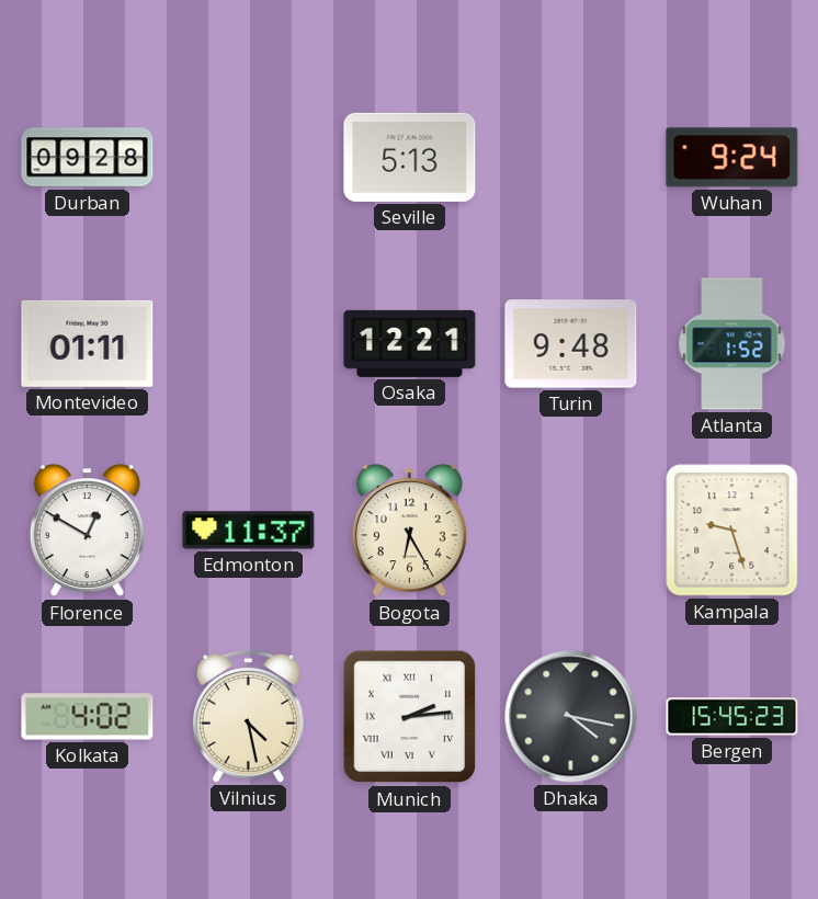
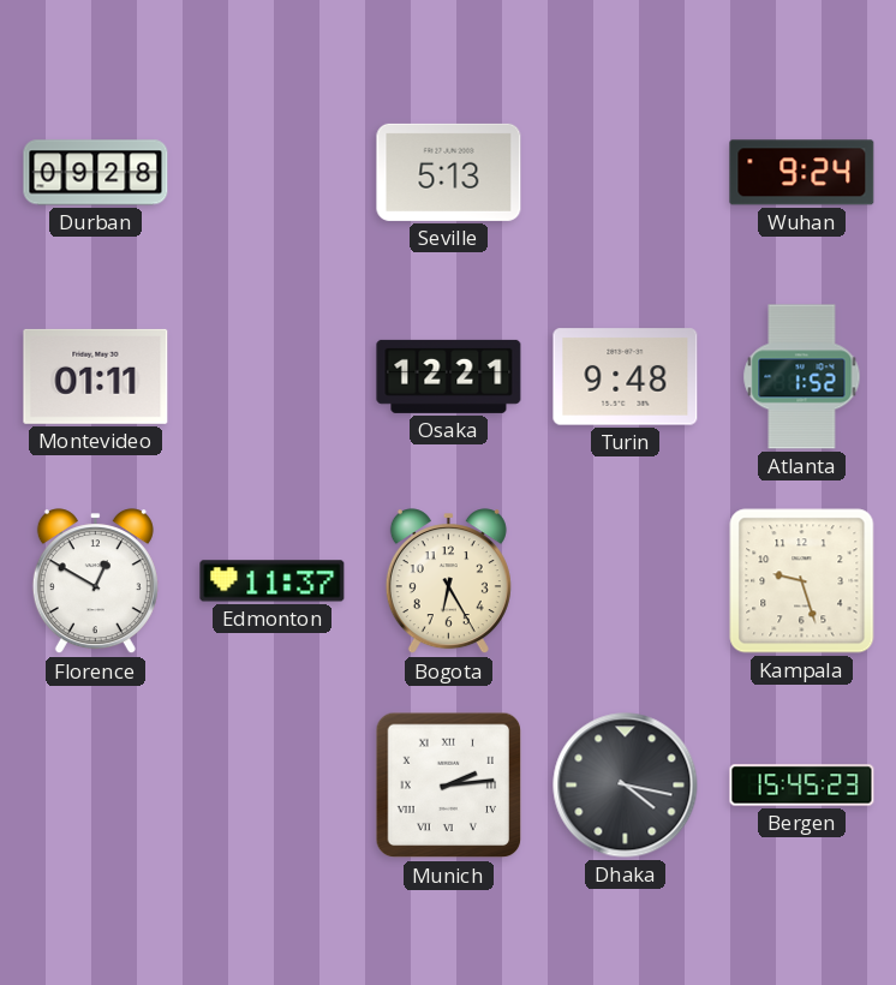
Kolkata: 4:02 -> none (88, 717)
Vilnius: 4:28 -> none (248, 716)
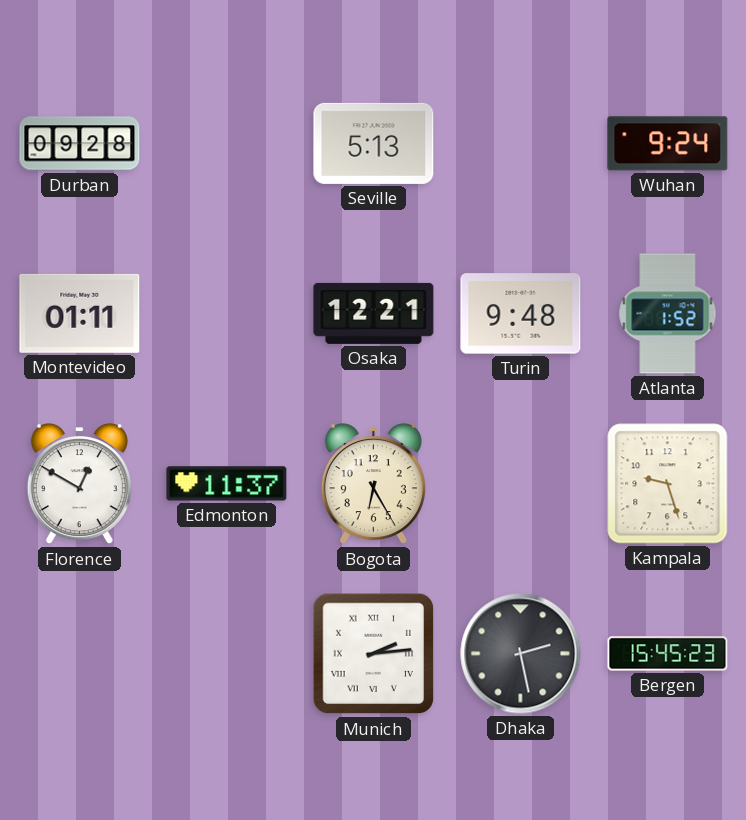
Dhaka: 4:17 -> 2:28 (521, 654)
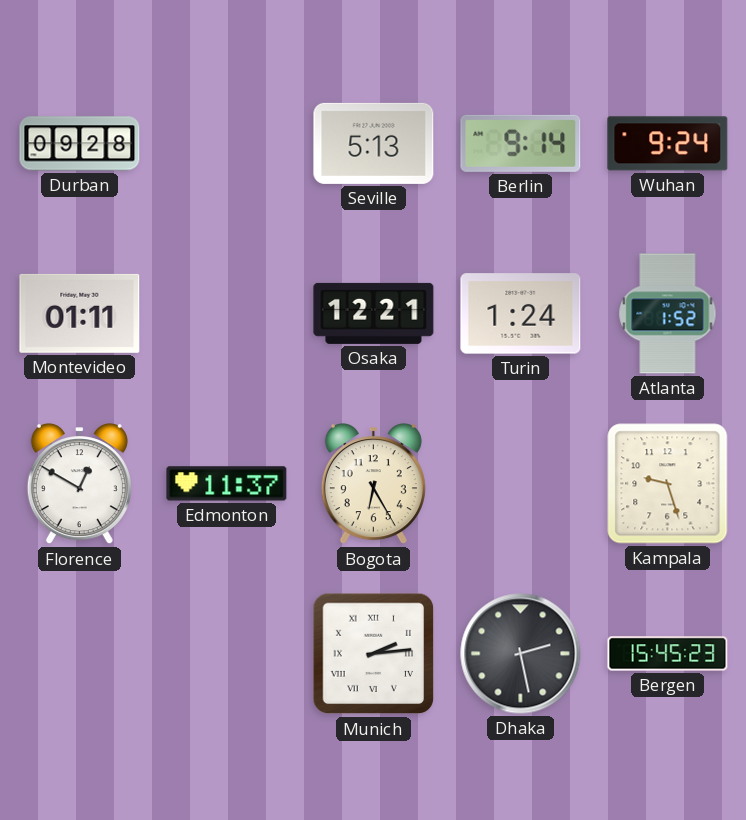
Berlin: none -> 9:14 (521, 143)
Turin: 9:48 -> 1:24 (521, 314)
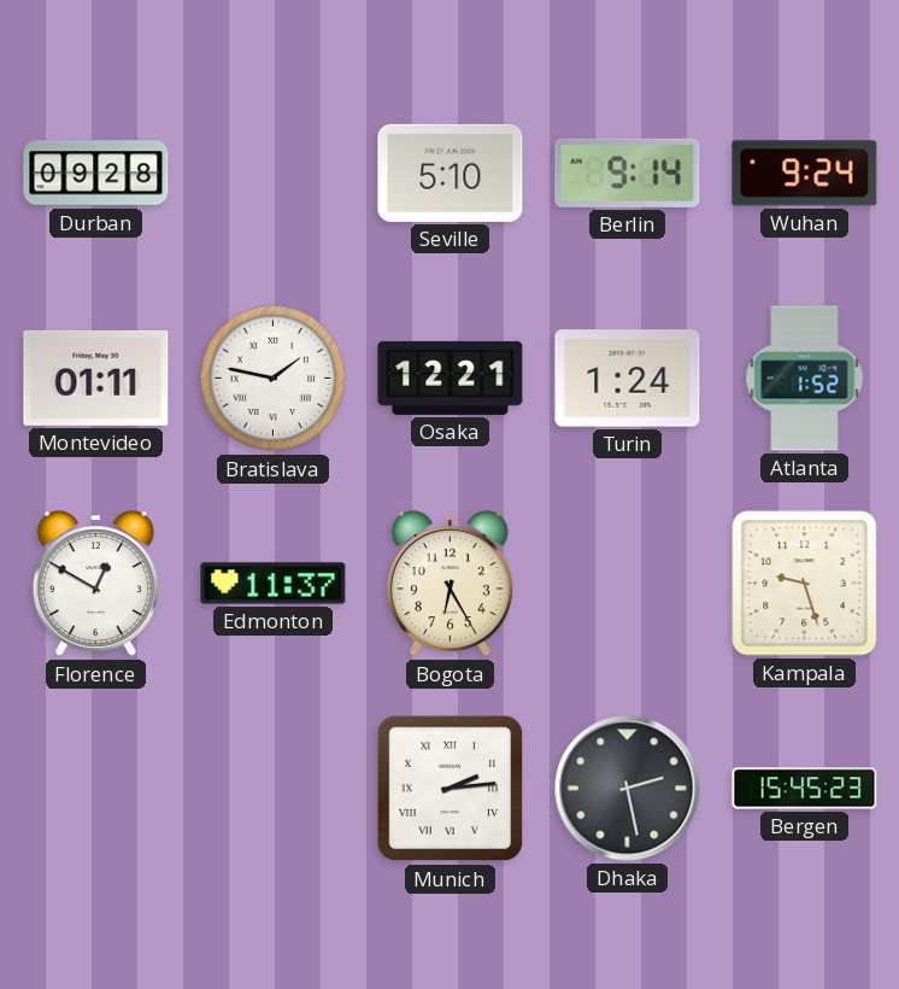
Seville: 5:13 -> 5:10 (451, 172)
Bratislava: none -> 1:47 (274, 379)
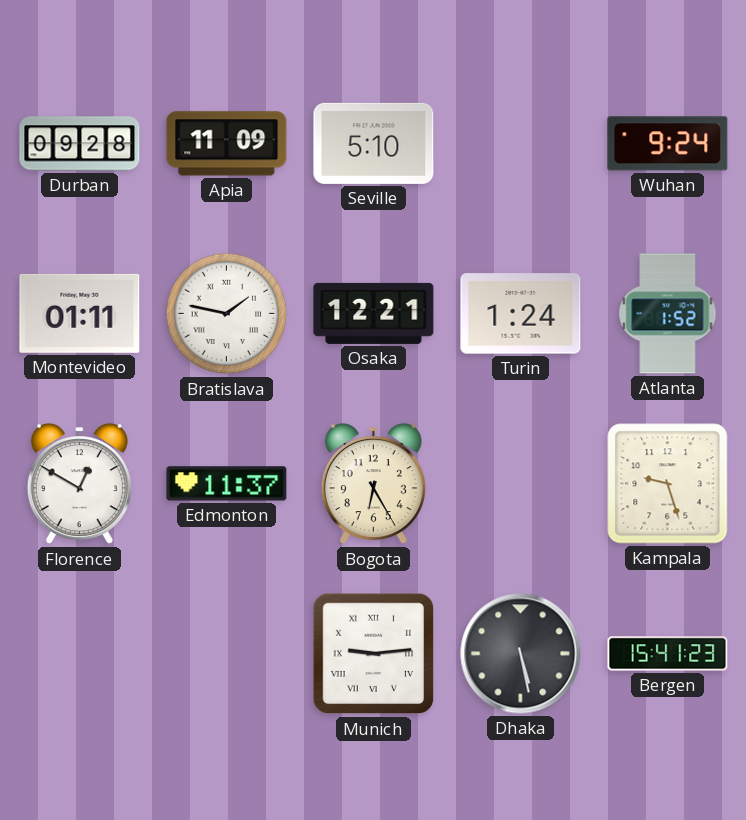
Apia: none -> 11:09 (227, 144)
Berlin: 9:14 -> none (628, 172)
Munich: 2:14 -> 9:14 (374, 654)
Dhaka: 2:28 -> 5:28 (521, 654)
Bergen: 15:45 -> 15:41 (668, 654)
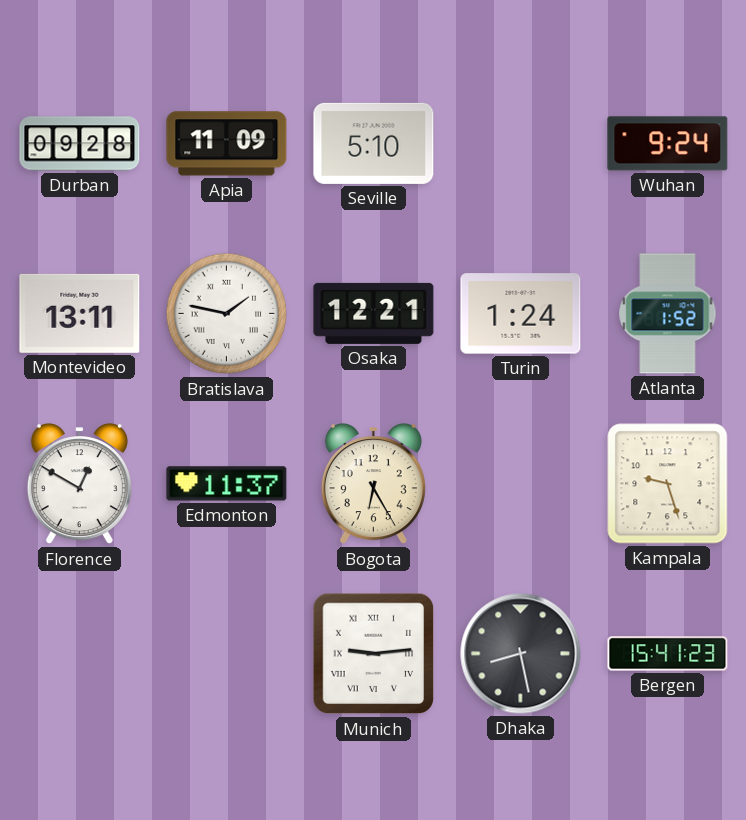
Montevideo: 01:11 -> 13:11 (80, 313)
Dhaka: 5:28 -> 8:28 (521, 654)
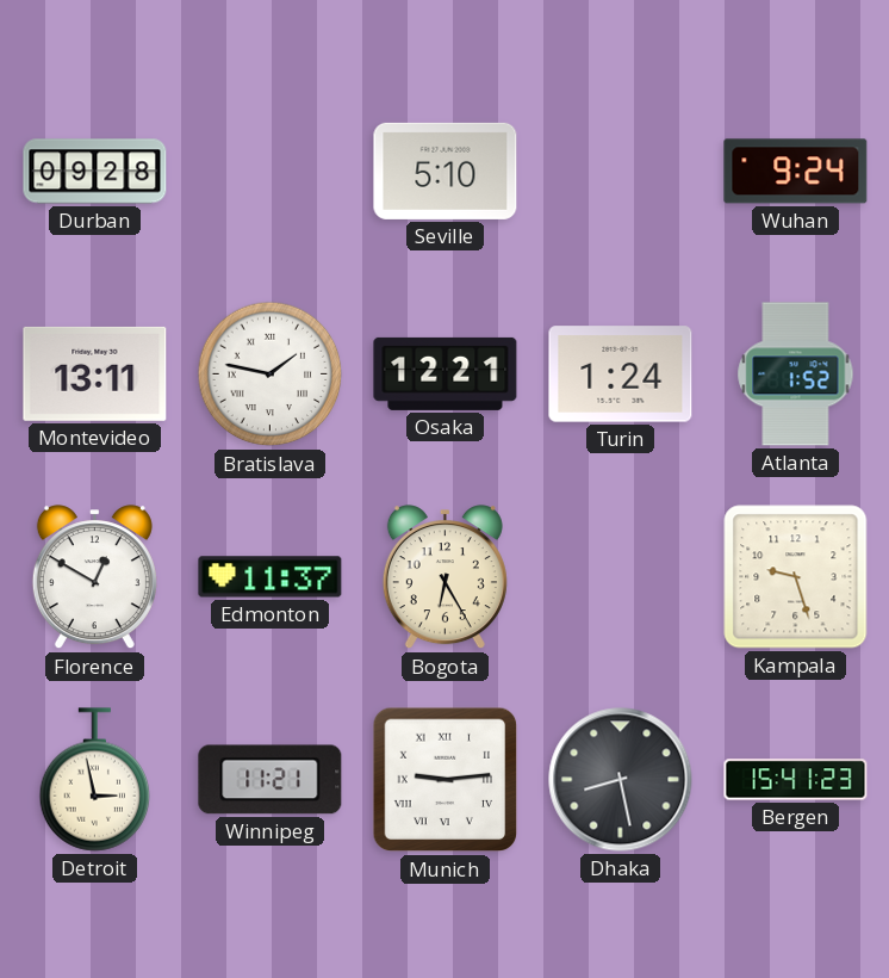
Apia: 11:09 -> none (227, 144)
Detroit: none -> 2:58 (95, 780)
Winnipeg: none -> 11:21 (271, 780)
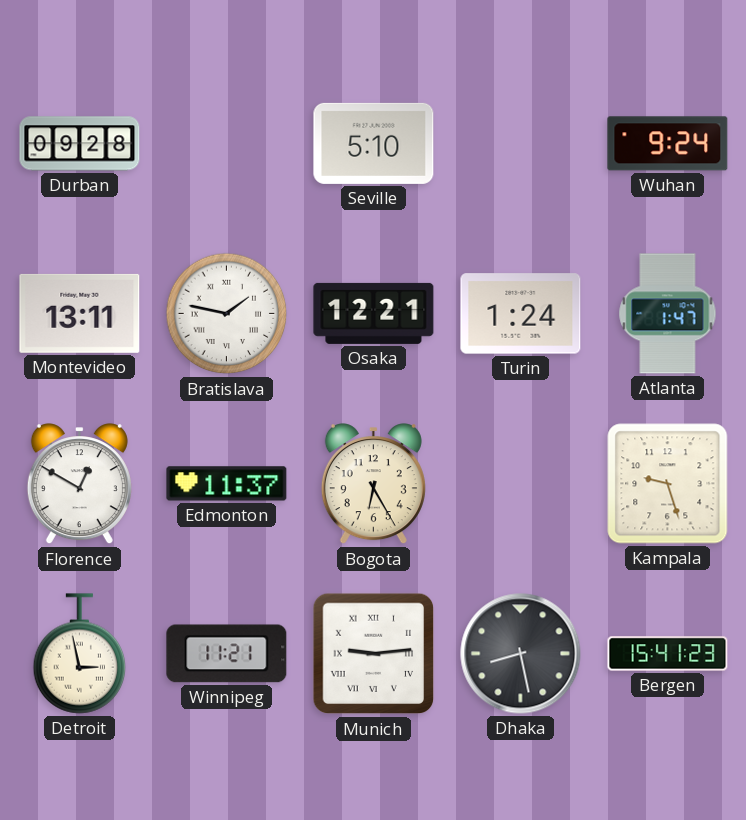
Atlanta: 1:52 -> 1:47 (668, 314)
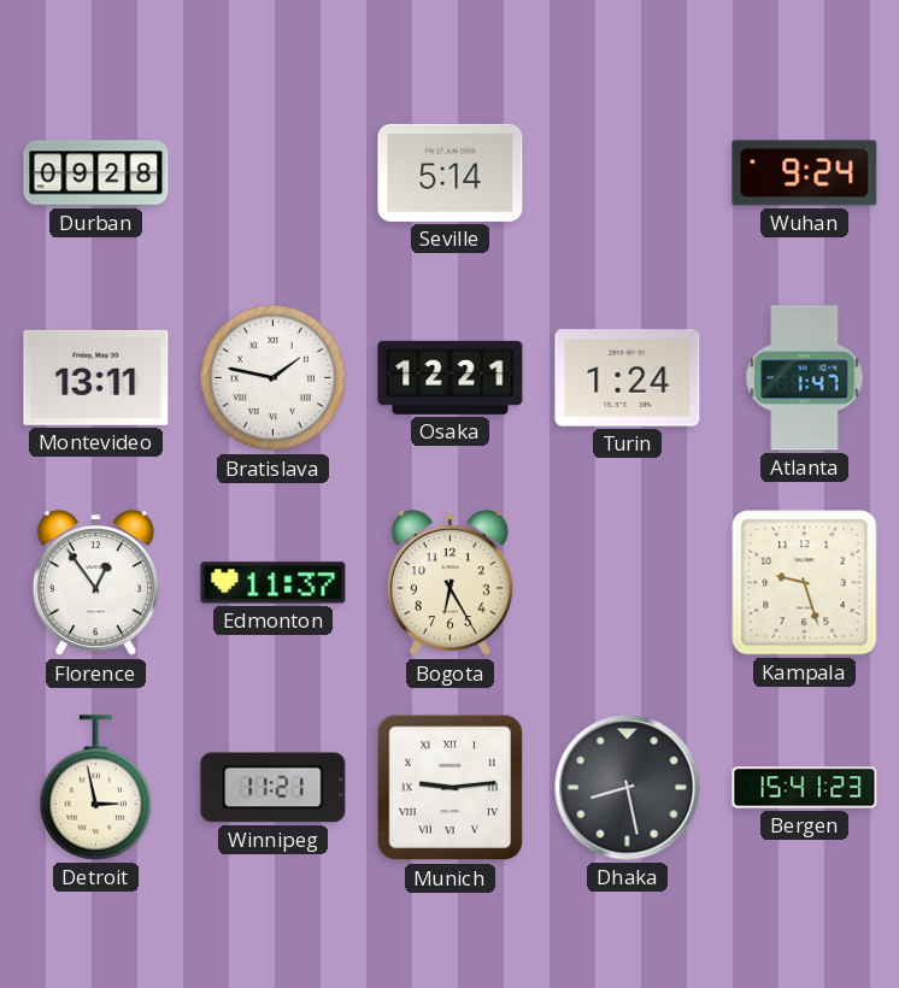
Seville: 5:10 -> 5:14 (451, 172)
Florence: 12:50 -> 12:54 (95, 583)
